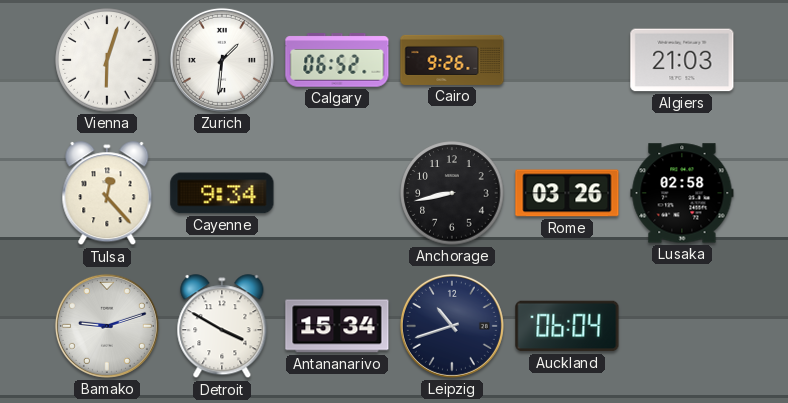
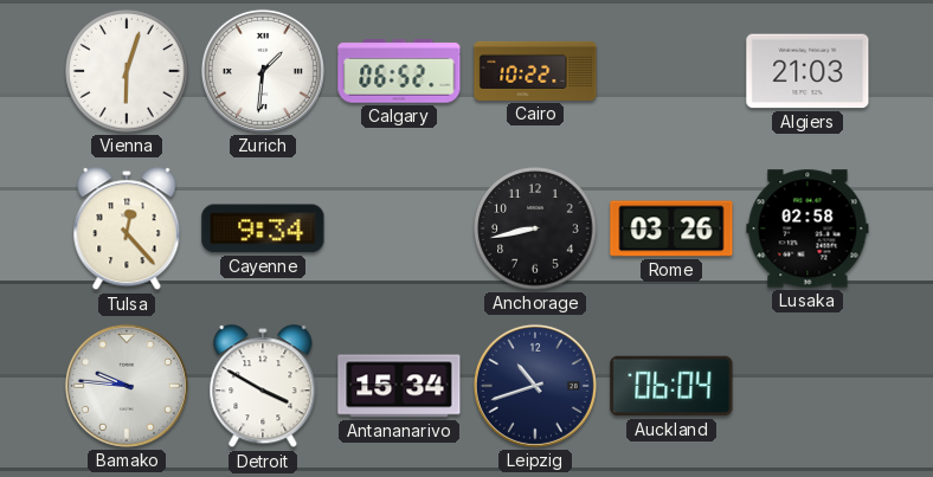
Cairo: 9:26 -> 10:22 (535, 71)
Bamako: 9:12 -> 9:46 (127, 386)
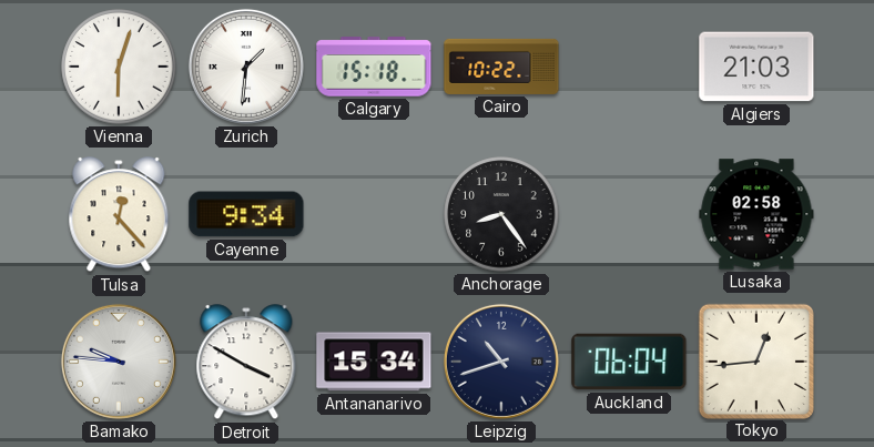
Calgary: 06:52 -> 15:18 (374, 67)
Anchorage: 8:43 -> 8:24 (501, 214)
Rome: 03:26 -> none (671, 228)
Tokyo: none -> 12:44 (755, 360)
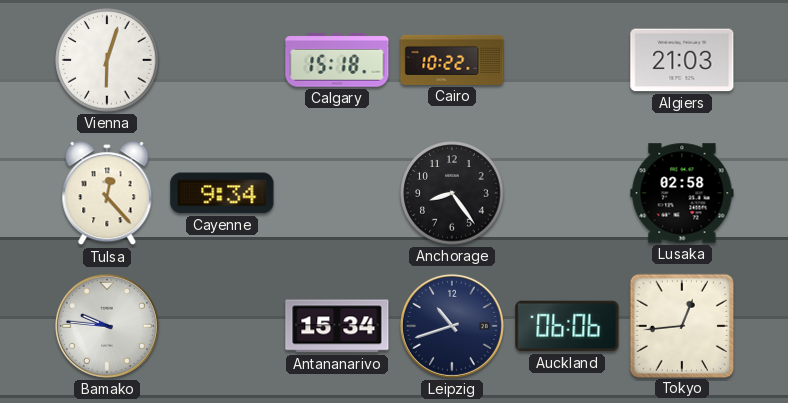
Zurich: 1:31 -> none (246, 67)
Detroit: 3:50 -> none (246, 363)
Auckland: 06:04 -> 06:06 (567, 326)
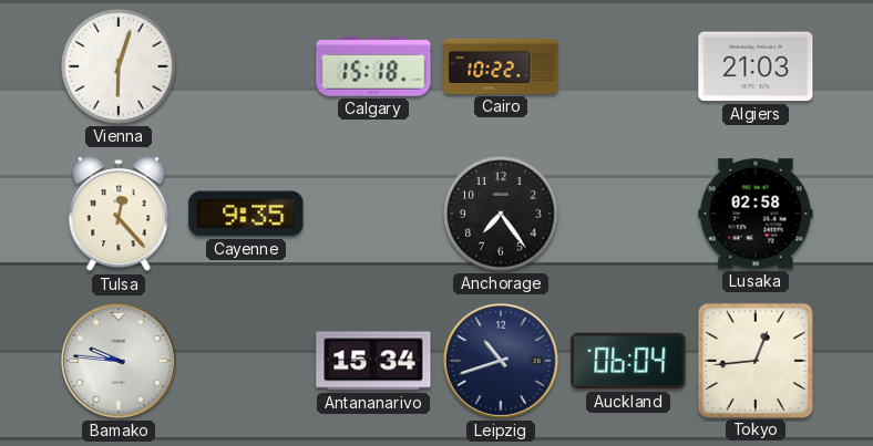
Cayenne: 9:34 -> 9:35 (246, 214)
Anchorage: 8:24 -> 7:24 (501, 214)
Auckland: 06:06 -> 06:04 (628, 361)
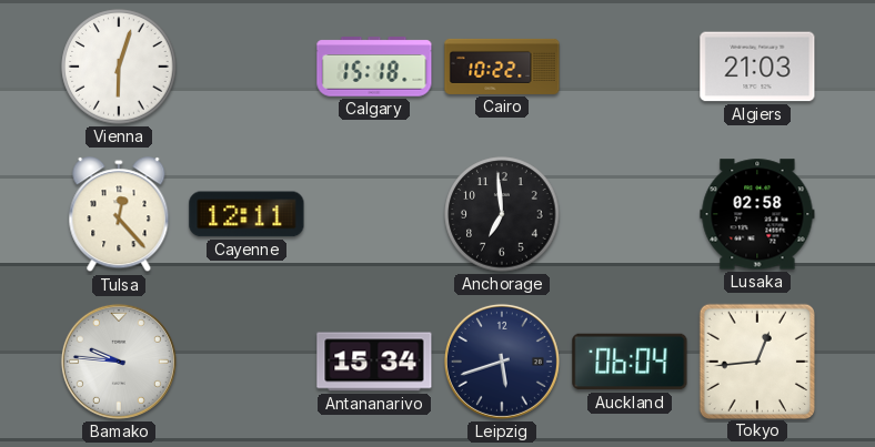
Cayenne: 9:35 -> 12:11 (247, 214)
Anchorage: 7:24 -> 6:59 (502, 214)
Leipzig: 10:42 -> 5:42 (502, 362)
